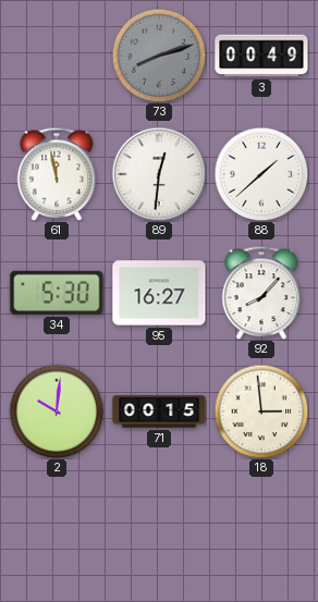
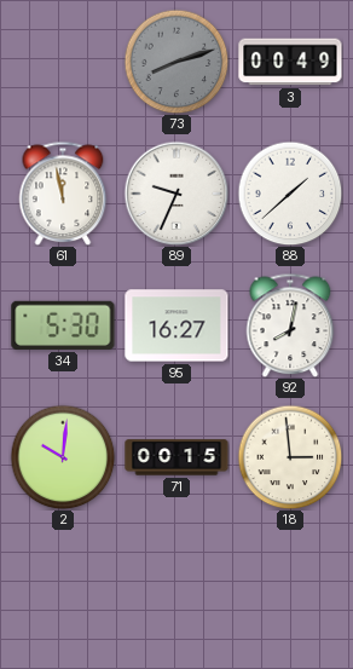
89: 12:31 -> 9:34 (176, 194)
92: 8:07 -> 8:02 (290, 325)
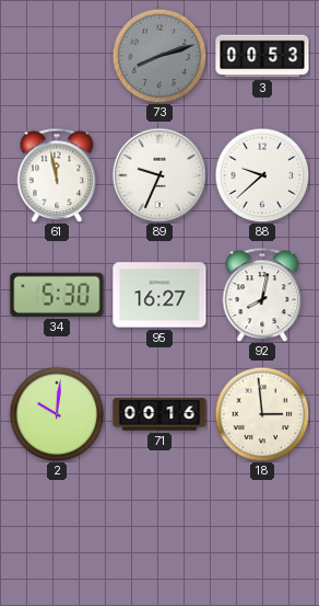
3: 00:49 -> 00:53 (262, 56)
88: 1:38 -> 9:38 (262, 175)
71: 00:15 -> 00:16 (159, 414)
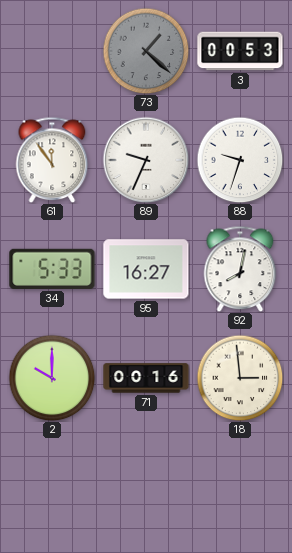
73: 8:12 -> 1:22 (146, 51)
61: 11:58 -> 11:54 (52, 160)
88: 9:38 -> 9:33 (240, 160)
34: 5:30 -> 5:33 (52, 269)
2: 10:01 -> 10:00 (52, 378)
